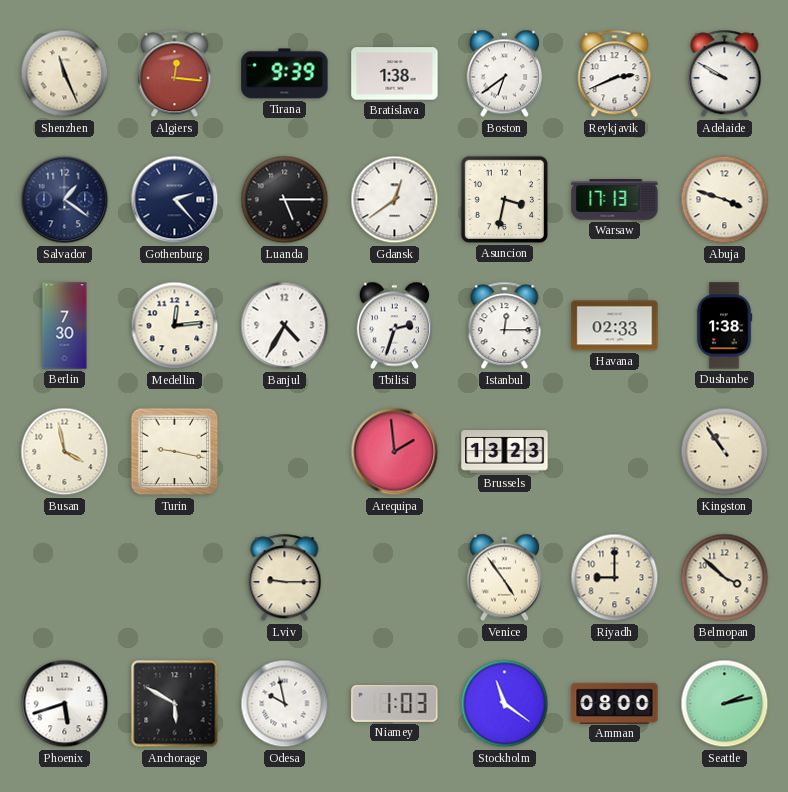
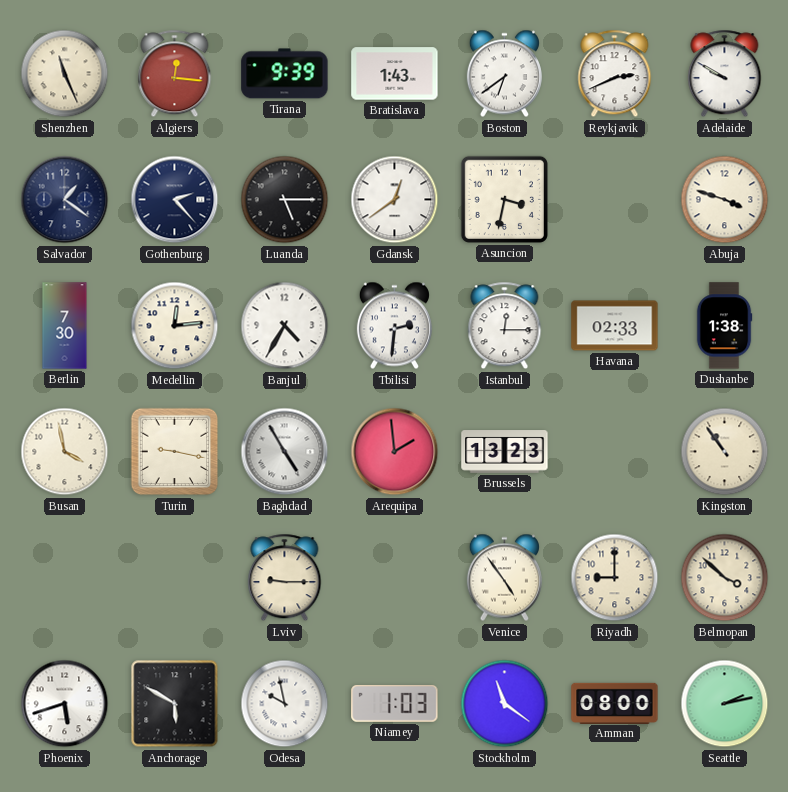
Bratislava: 1:38 -> 1:43 (395, 74)
Warsaw: 17:13 -> none (615, 200)
Tbilisi: 2:33 -> 2:31 (394, 326)
Baghdad: none -> 4:55 (285, 452)
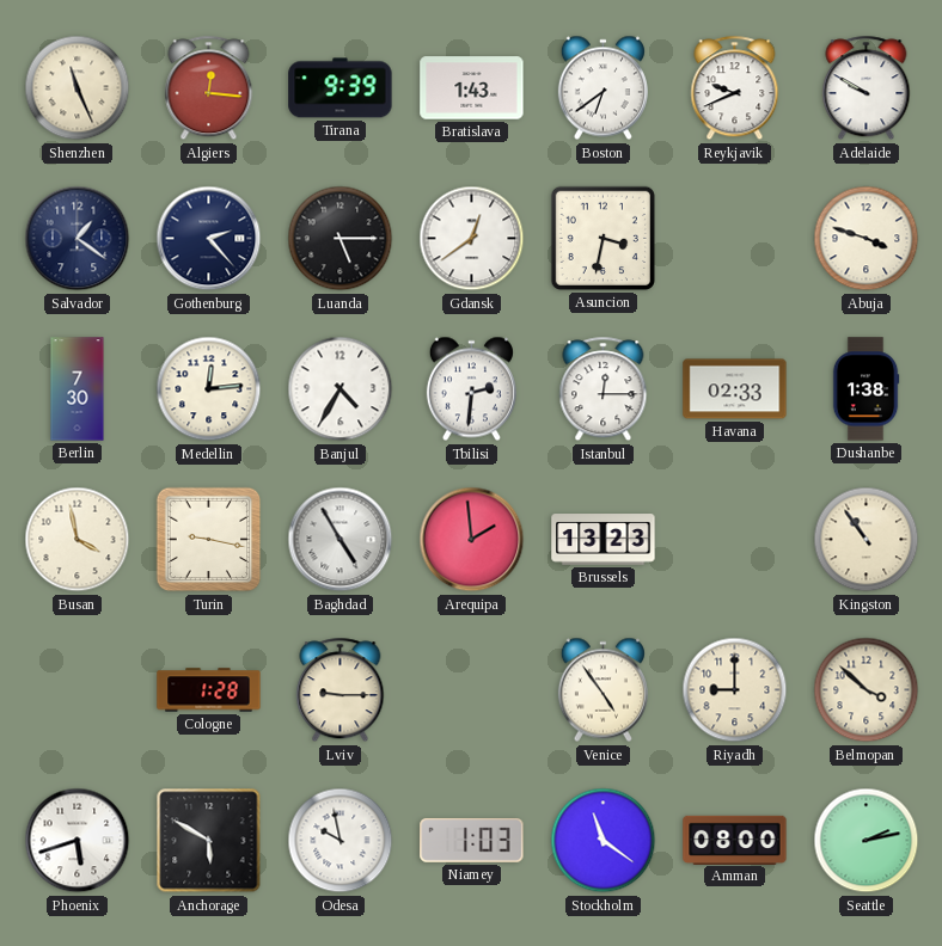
Reykjavik: 2:41 -> 9:41 (735, 88)
Cologne: none -> 1:28 (209, 690)
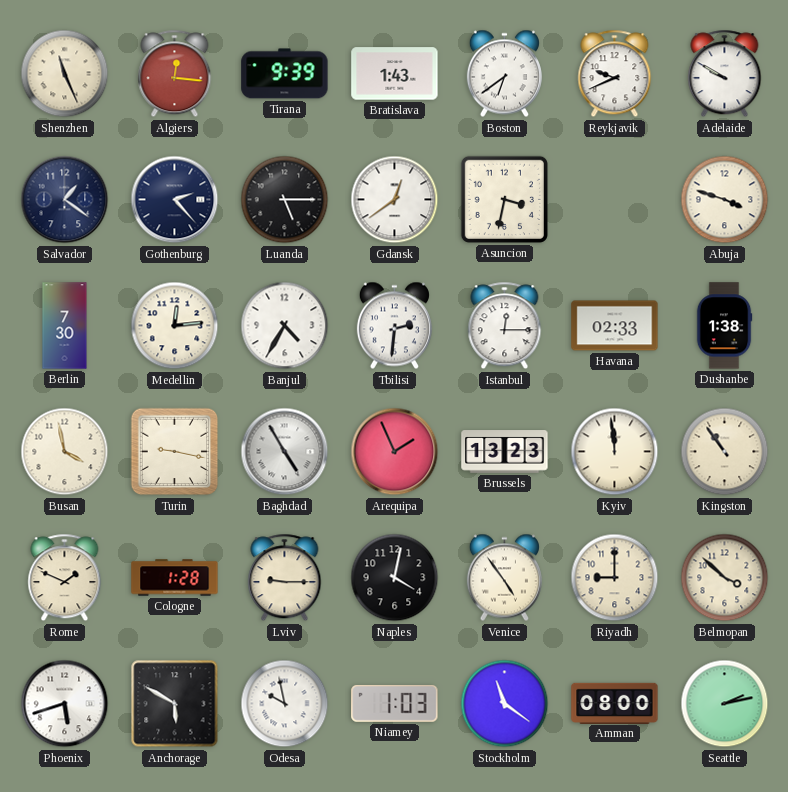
Arequipa: 1:59 -> 1:56 (395, 452)
Kyiv: none -> 11:59 (615, 452)
Rome: none -> 1:49 (65, 578)
Naples: none -> 4:02 (395, 578)
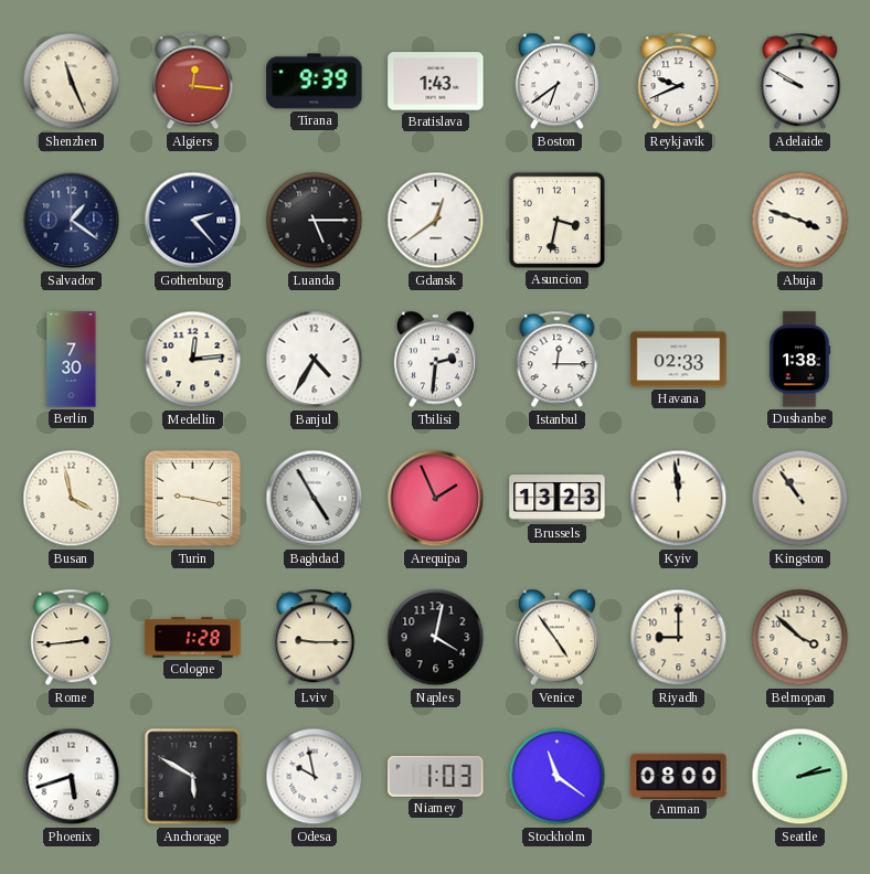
Rome: 1:49 -> 2:44 (72, 638)
